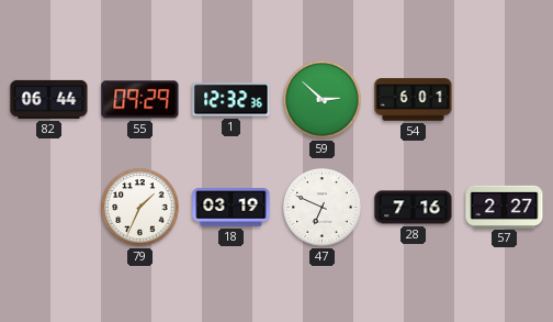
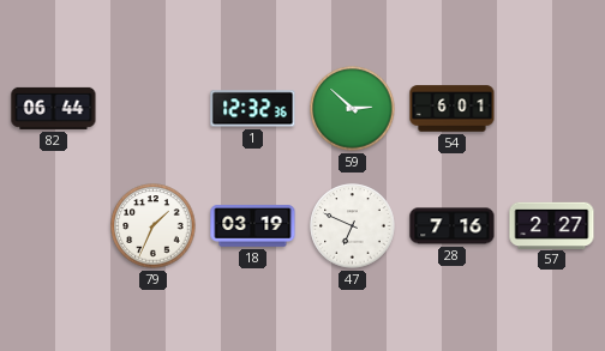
55: 09:29 -> none (140, 100)
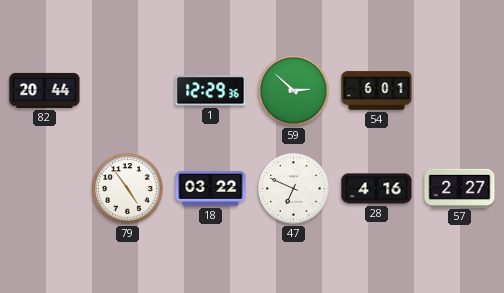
82: 06:44 -> 20:44 (45, 90)
1: 12:32 -> 12:29 (211, 91)
79: 1:34 -> 4:54 (128, 189)
18: 03:19 -> 03:22 (211, 189)
28: 7:16 -> 4:16 (377, 189)
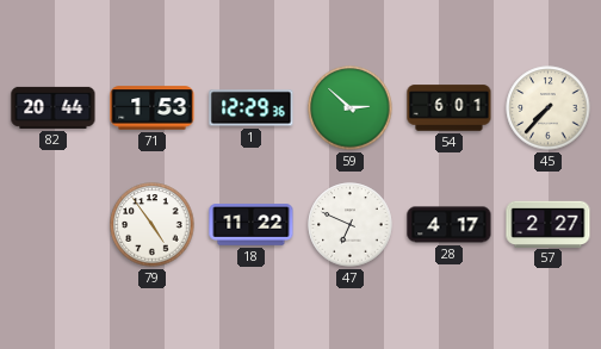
71: none -> 1:53 (153, 108)
45: none -> 7:37 (549, 108)
18: 03:22 -> 11:22 (252, 225)
28: 4:16 -> 4:17 (450, 225)
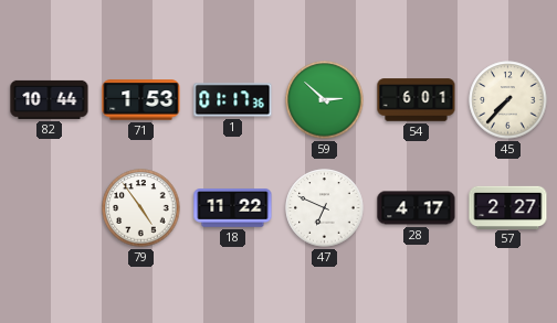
82: 20:44 -> 10:44 (50, 99)
1: 12:29 -> 01:17 (233, 100)
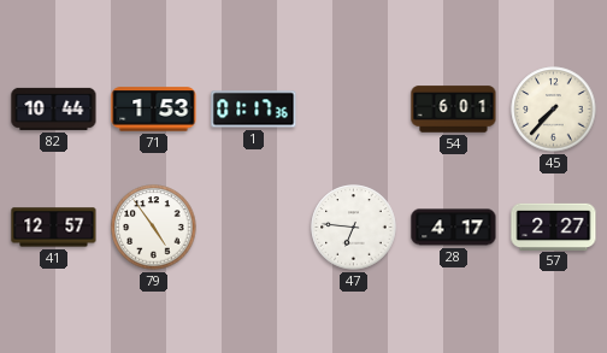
59: 2:52 -> none (325, 100)
41: none -> 12:57 (54, 228)
18: 11:22 -> none (233, 208)
47: 6:49 -> 6:46 (354, 228)
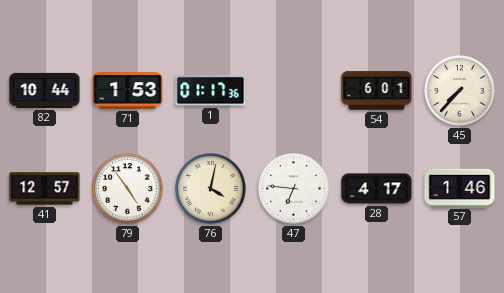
76: none -> 4:02 (211, 189)
57: 2:27 -> 1:46 (460, 188)
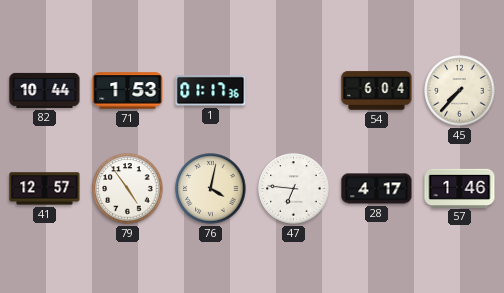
54: 6:01 -> 6:04 (377, 91)
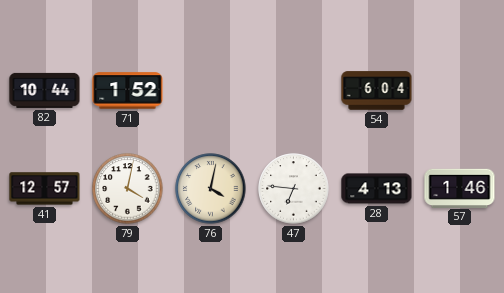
71: 1:53 -> 1:52 (128, 91)
1: 01:17 -> none (211, 91)
45: 7:37 -> none (460, 91)
79: 4:54 -> 4:02 (128, 189)
28: 4:17 -> 4:13 (377, 189)
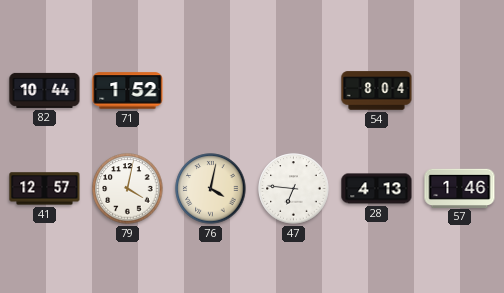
54: 6:04 -> 8:04 (377, 91)
